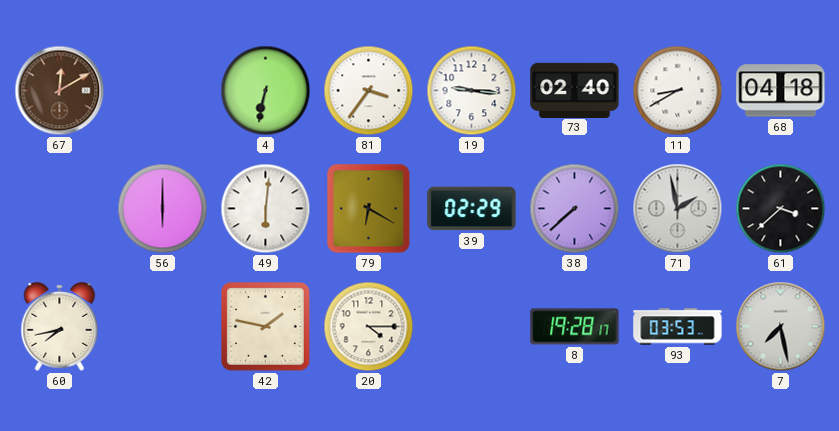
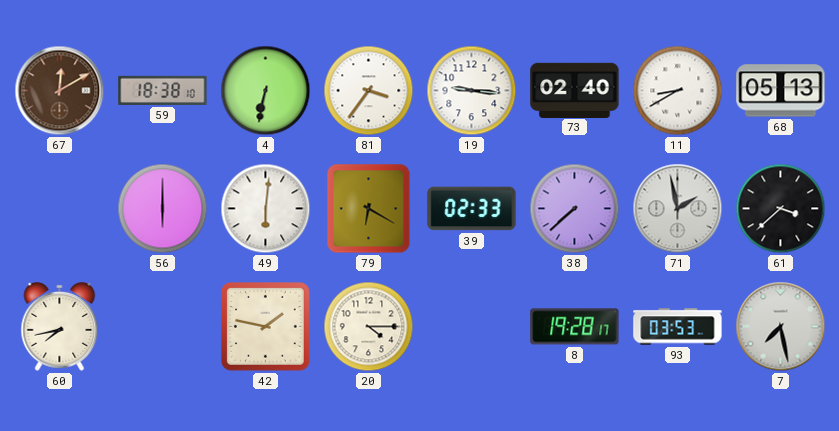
59: none -> 18:38 (163, 90)
68: 04:18 -> 05:13 (781, 91)
39: 02:29 -> 02:33 (472, 209)
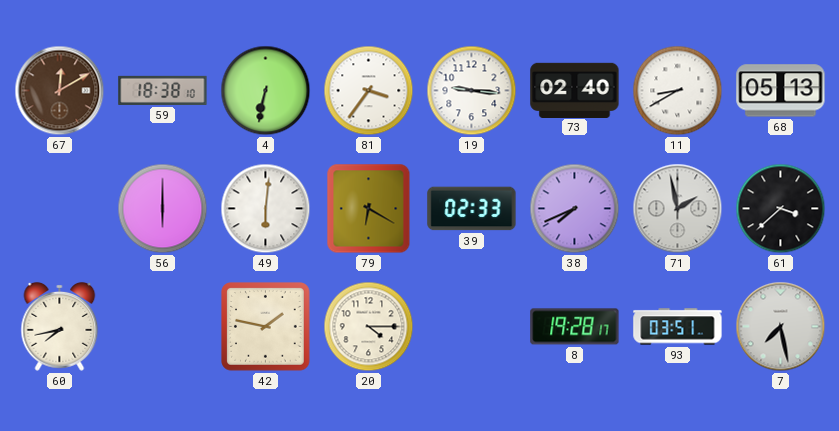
38: 7:38 -> 7:41 (575, 209)
93: 03:53 -> 03:51 (678, 327)
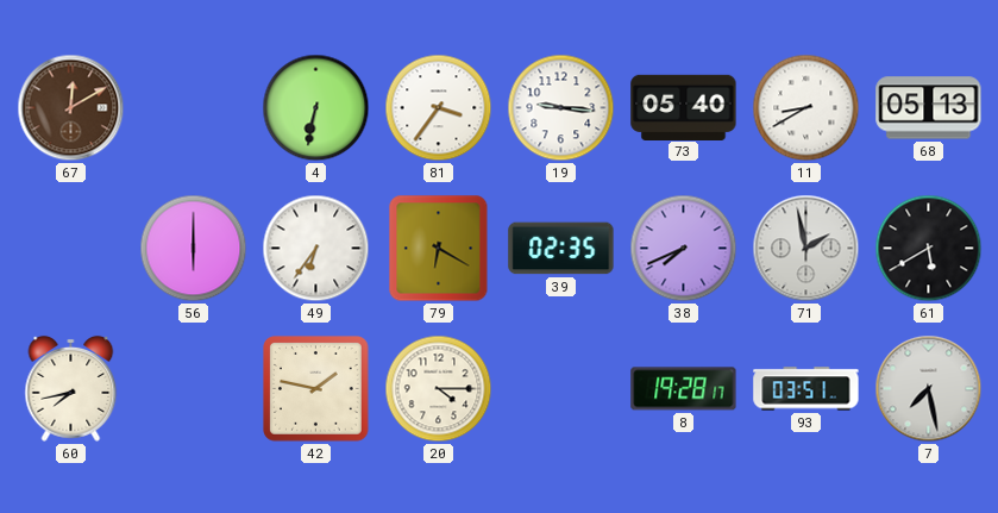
59: 18:38 -> none (163, 90)
73: 02:40 -> 05:40 (684, 107)
49: 6:01 -> 6:36 (316, 249)
39: 02:33 -> 02:35 (561, 249)
61: 3:38 -> 5:40 (929, 249)
